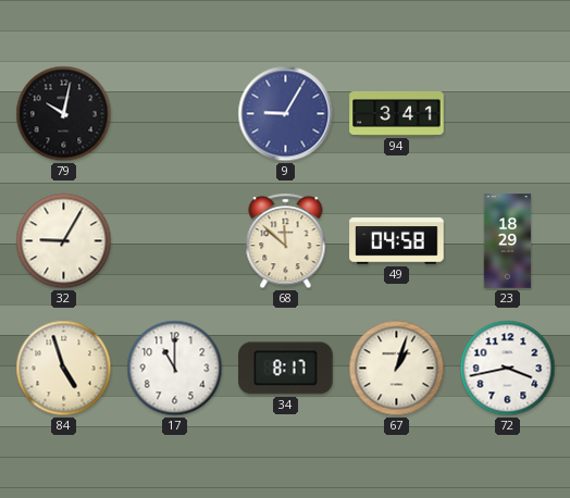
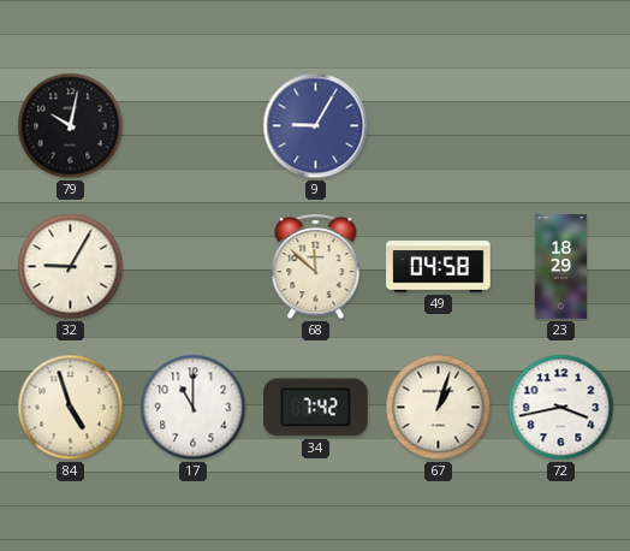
94: 3:41 -> none (397, 114)
34: 8:17 -> 7:42 (316, 408)
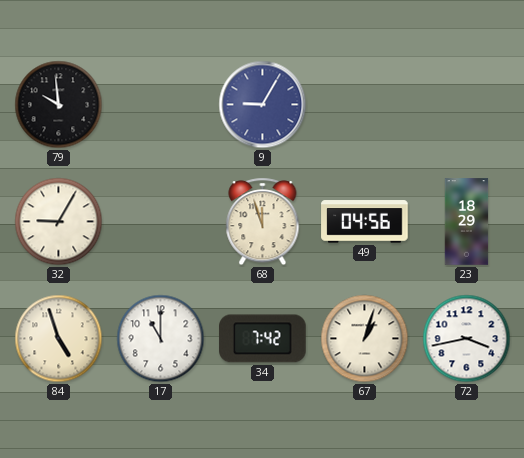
79: 10:02 -> 9:59 (59, 105)
68: 11:52 -> 11:57 (263, 222)
49: 04:58 -> 04:56 (365, 222)
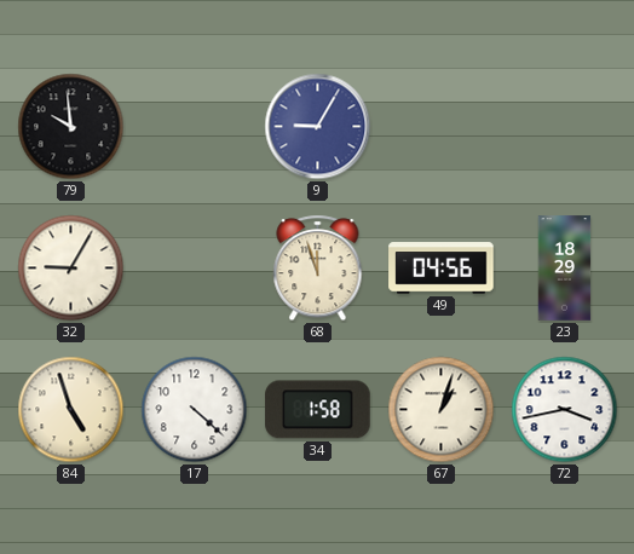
17: 11:00 -> 4:22 (195, 410)
34: 7:42 -> 1:58 (318, 410)
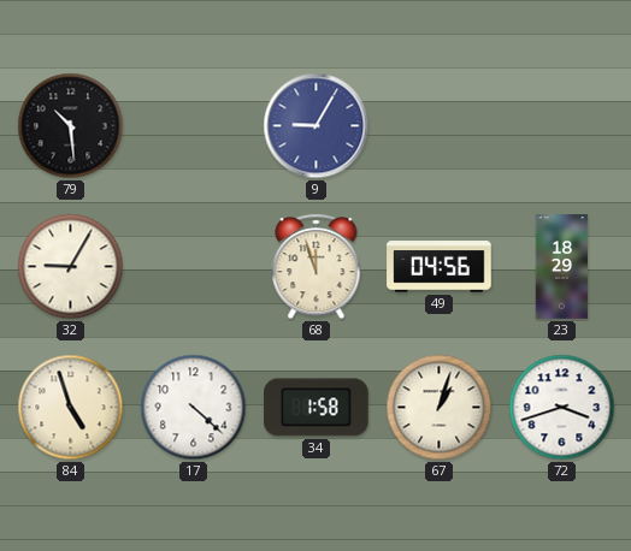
79: 9:59 -> 10:29 (71, 126)
72: 3:43 -> 3:42 (562, 408)
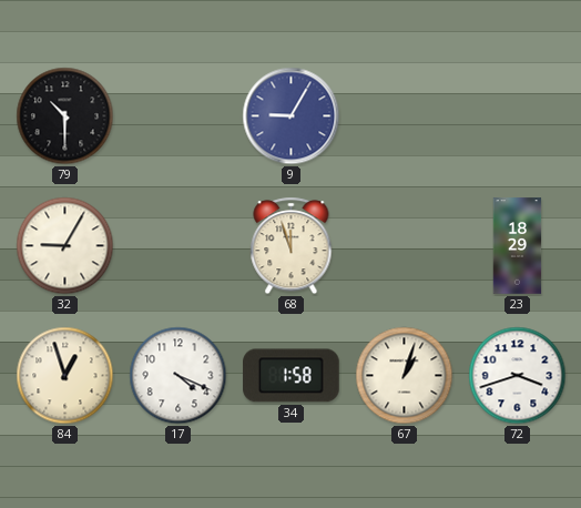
79: 10:29 -> 10:30 (65, 116)
49: 04:56 -> none (440, 267)
84: 4:57 -> 12:57 (65, 376)
17: 4:22 -> 4:19 (179, 376)
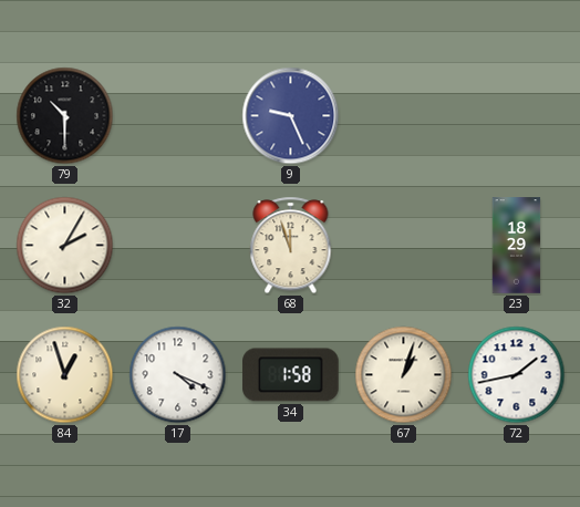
9: 9:05 -> 9:26 (291, 116)
32: 9:05 -> 2:05 (65, 246)
72: 3:42 -> 1:43 (517, 375)
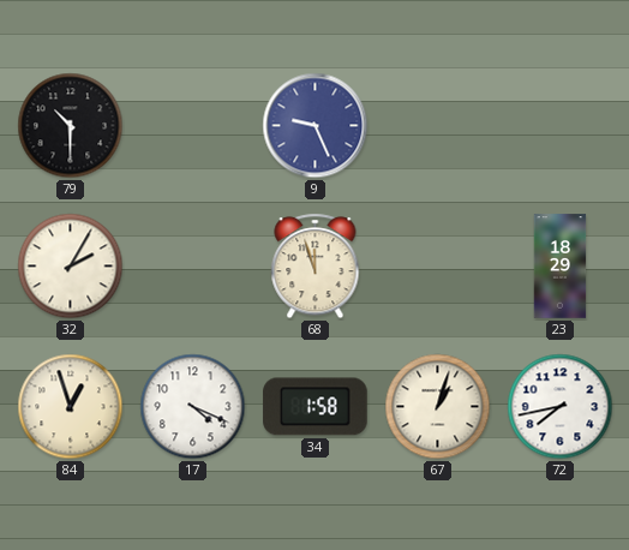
72: 1:43 -> 7:43 (561, 407)
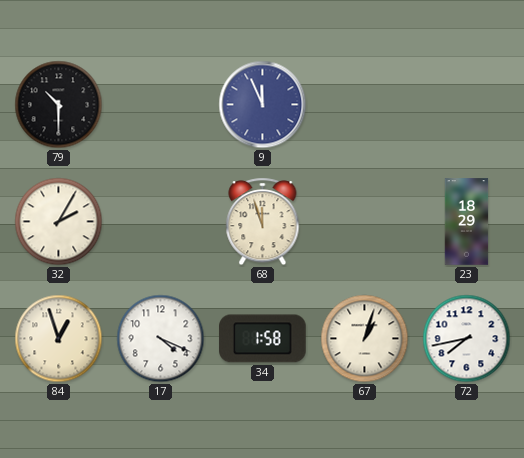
9: 9:26 -> 11:56 (263, 105)
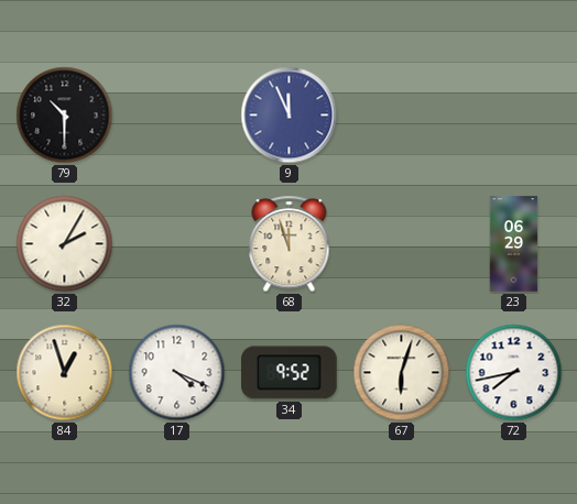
23: 18:29 -> 06:29 (514, 244)
34: 1:58 -> 9:52 (290, 373)
67: 1:03 -> 6:03 (402, 373)
